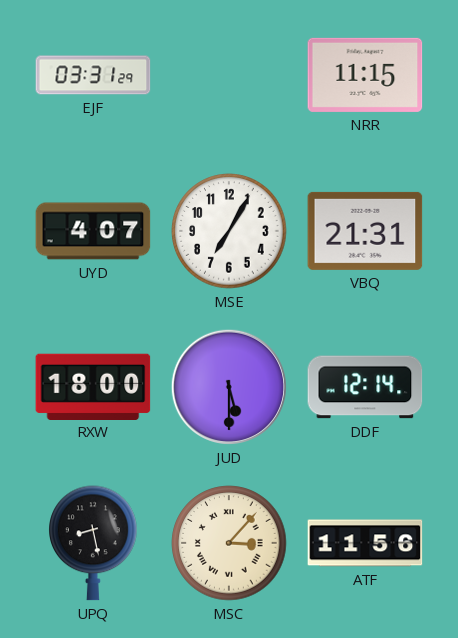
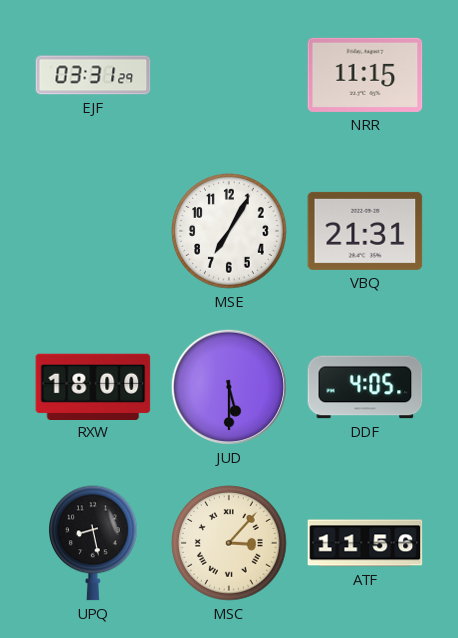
UYD: 4:07 -> none (93, 231)
DDF: 12:14 -> 4:05 (365, 387)
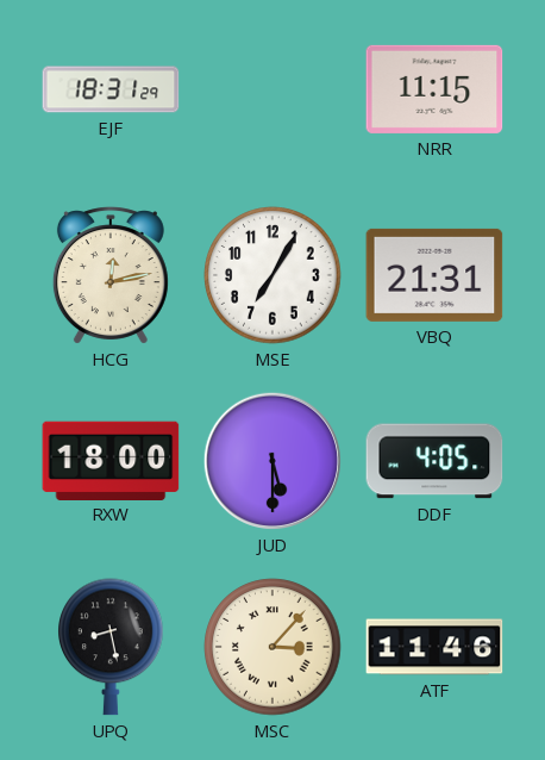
EJF: 03:31 -> 18:31 (111, 89)
HCG: none -> 12:13 (111, 275)
ATF: 11:56 -> 11:46 (434, 647)
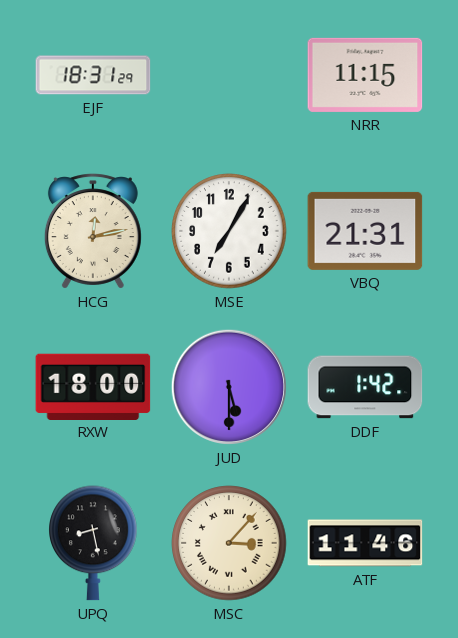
DDF: 4:05 -> 1:42 (365, 387)
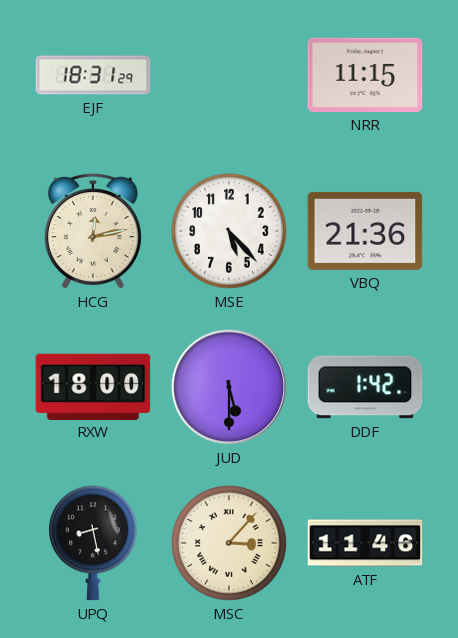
MSE: 7:05 -> 5:23 (229, 231)
VBQ: 21:31 -> 21:36 (365, 231)
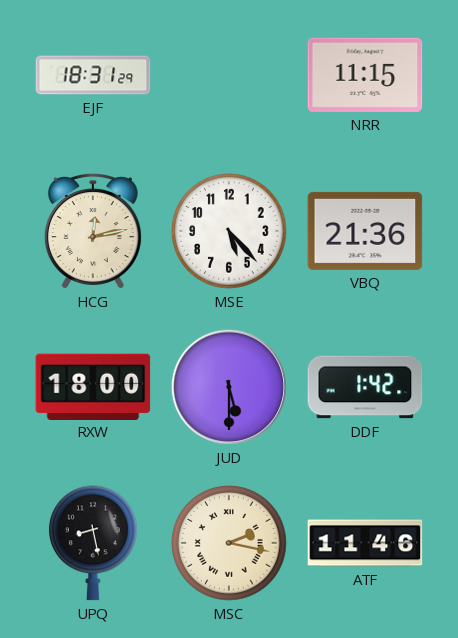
MSC: 3:07 -> 2:17 (229, 543)
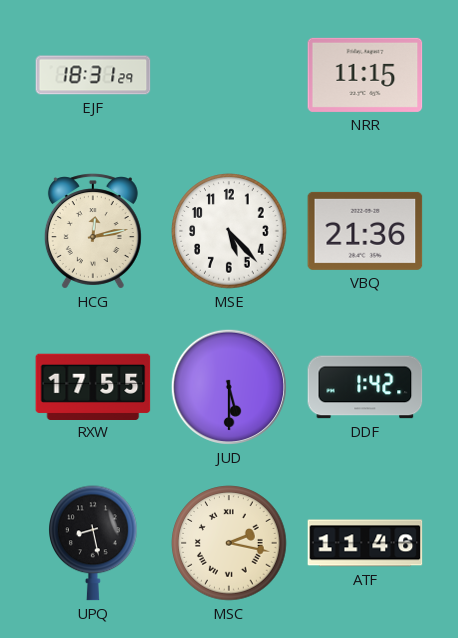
RXW: 18:00 -> 17:55 (93, 386)
